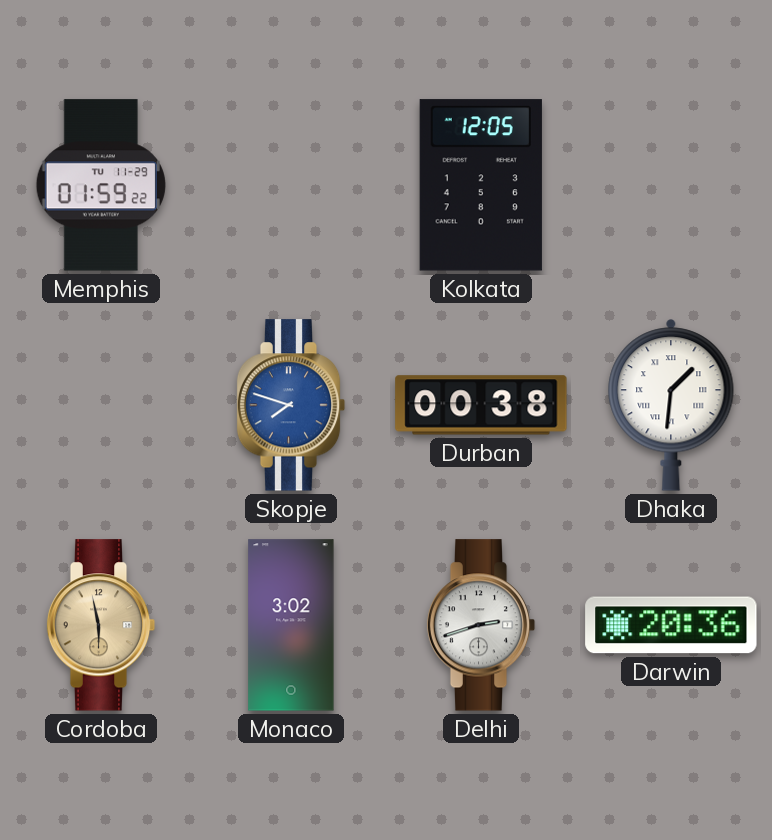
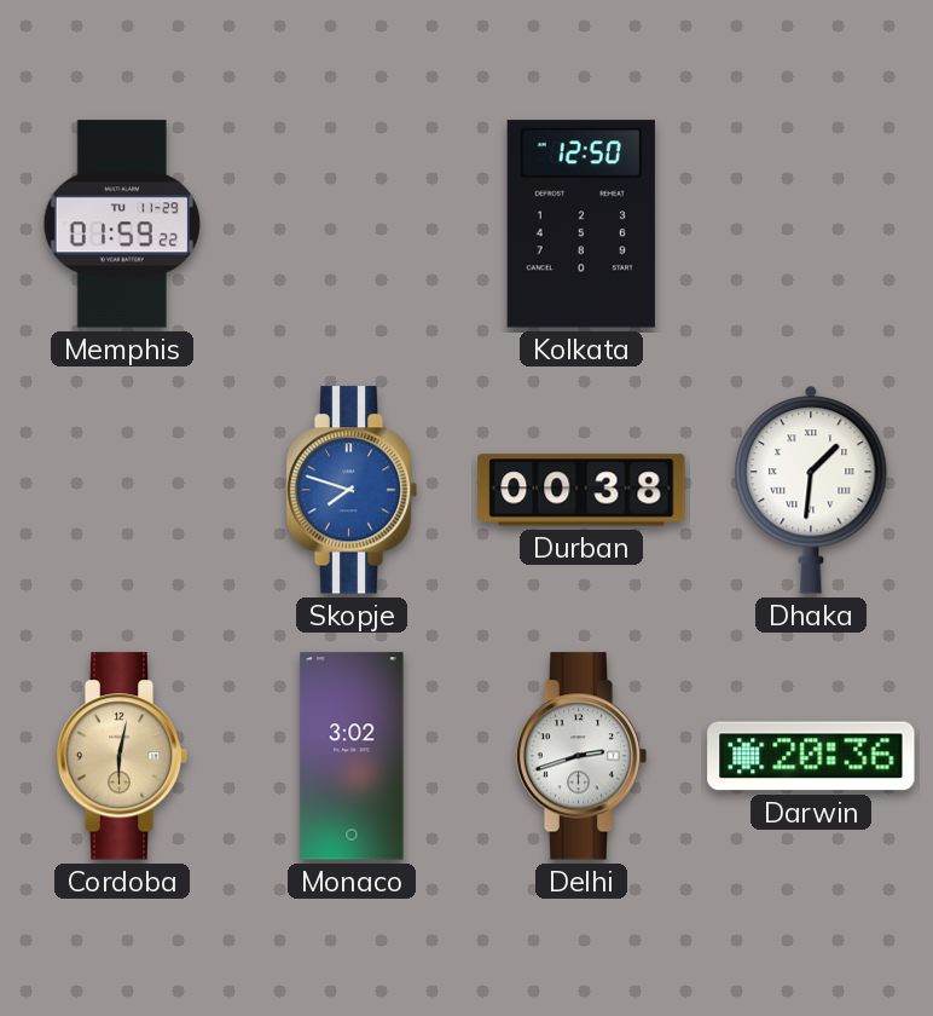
Kolkata: 12:05 -> 12:50 (581, 224)
Cordoba: 5:58 -> 6:02 (122, 756)
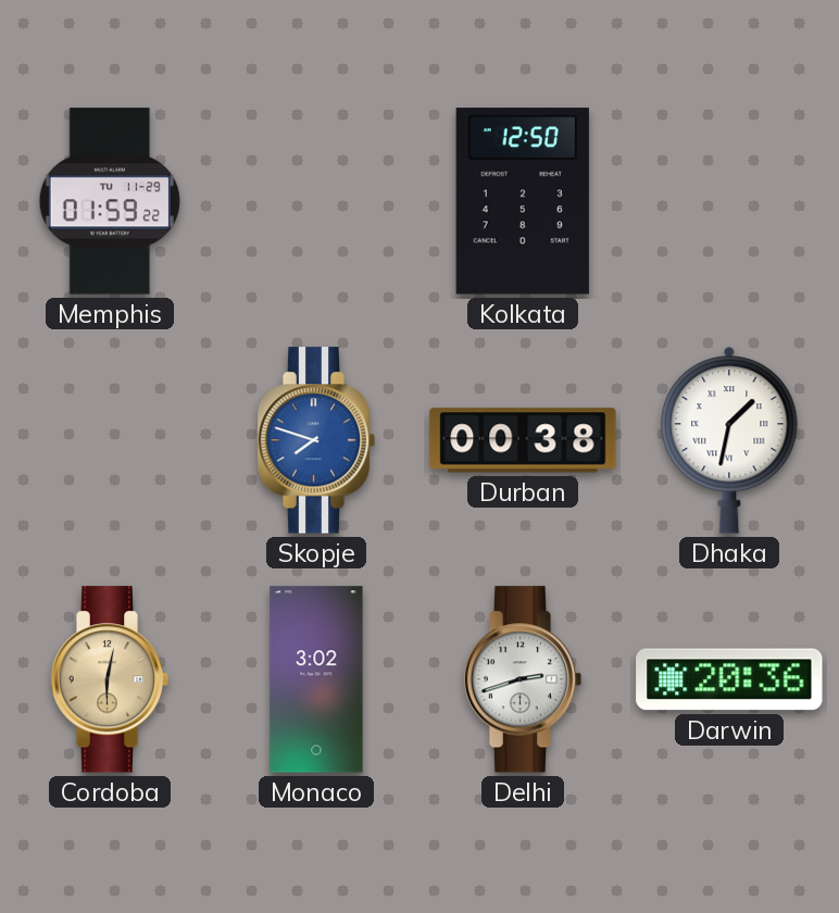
Dhaka: 1:31 -> 1:32 (729, 440)
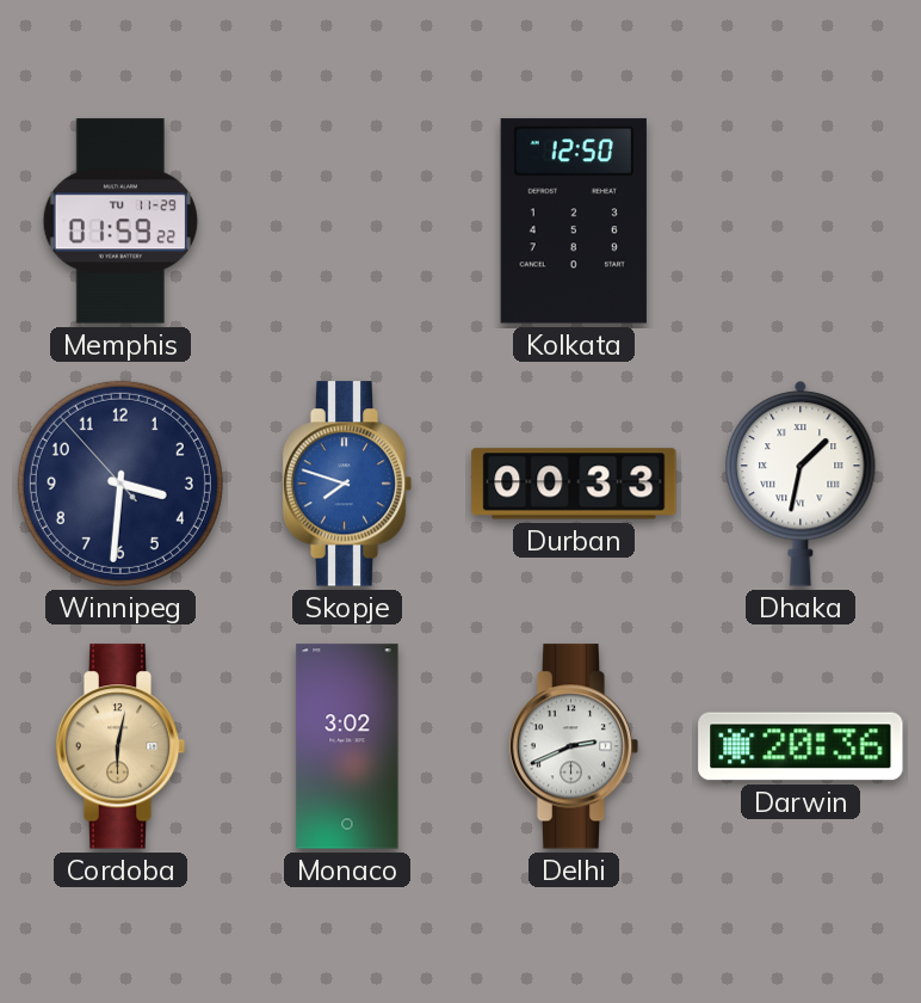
Winnipeg: none -> 3:30 (120, 484)
Durban: 00:38 -> 00:33 (574, 484)
Delhi: 2:42 -> 2:41 (574, 746)
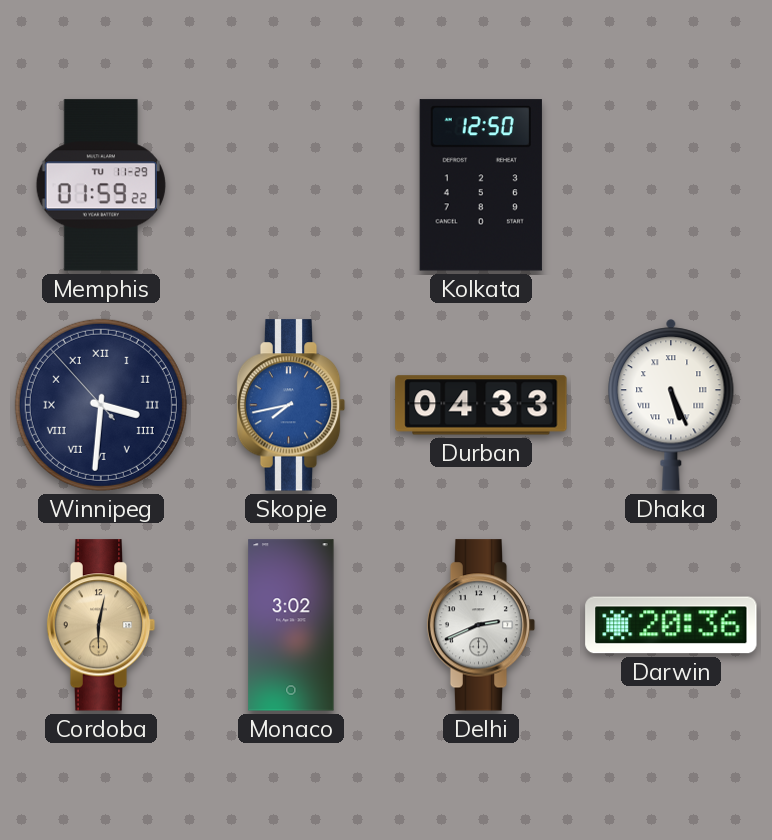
Winnipeg numerals: Arabic -> Roman (101, 405)
Skopje: 7:48 -> 7:43 (291, 405)
Durban: 00:33 -> 04:33 (481, 405)
Dhaka: 1:32 -> 5:26 (671, 405)
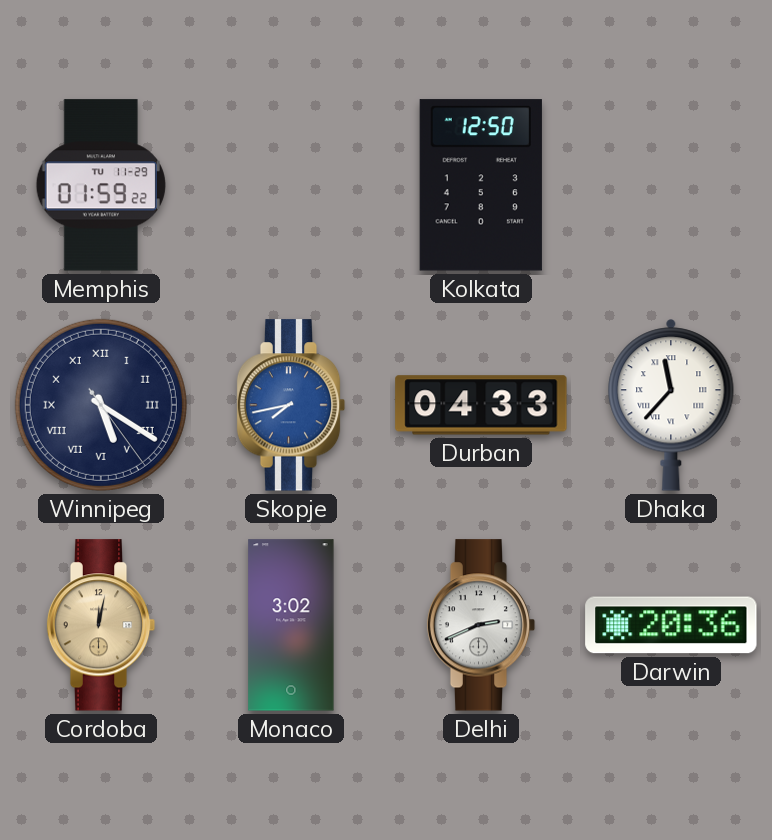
Winnipeg: 3:30 -> 5:20 (101, 405)
Dhaka: 5:26 -> 11:37 (671, 405)
Cordoba: 6:02 -> 12:02 (101, 625)
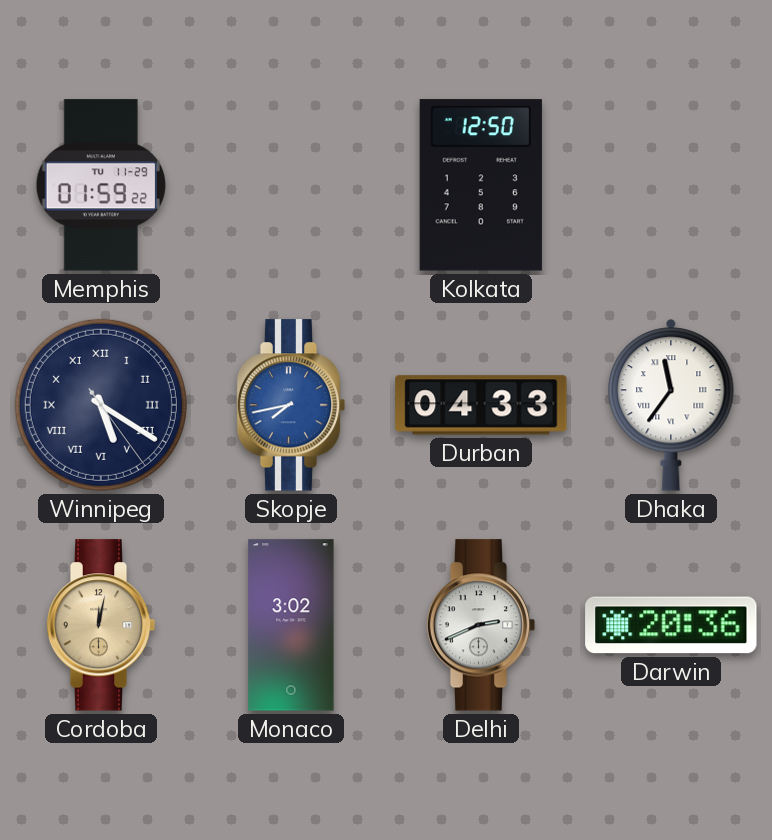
Dhaka: 11:37 -> 11:36 (671, 405)
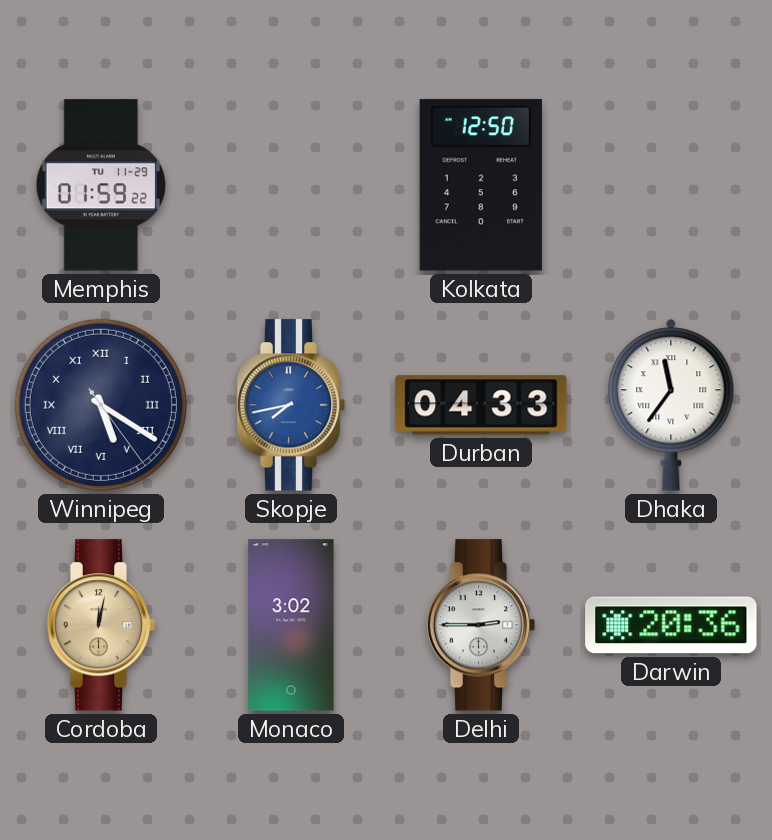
Delhi: 2:41 -> 2:45 (481, 625)
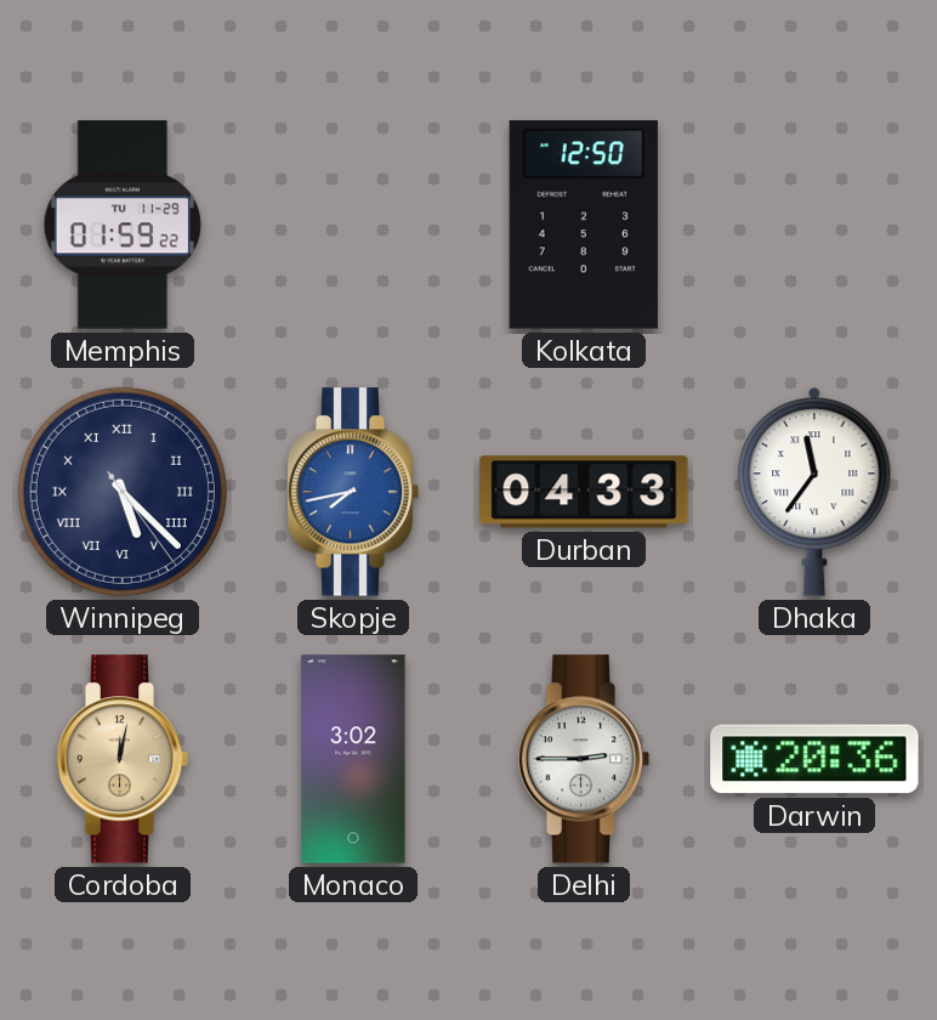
Winnipeg: 5:20 -> 5:22 (123, 492)
